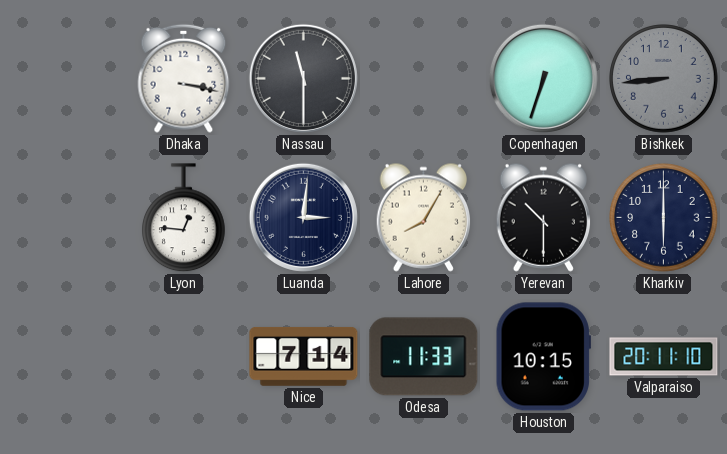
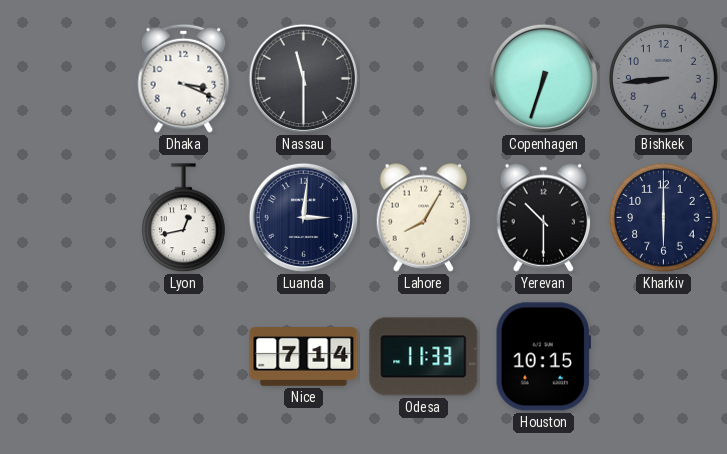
Dhaka: 3:17 -> 3:19 (184, 78)
Lyon: 12:46 -> 12:43 (184, 218)
Valparaiso: 20:11 -> none (664, 357)
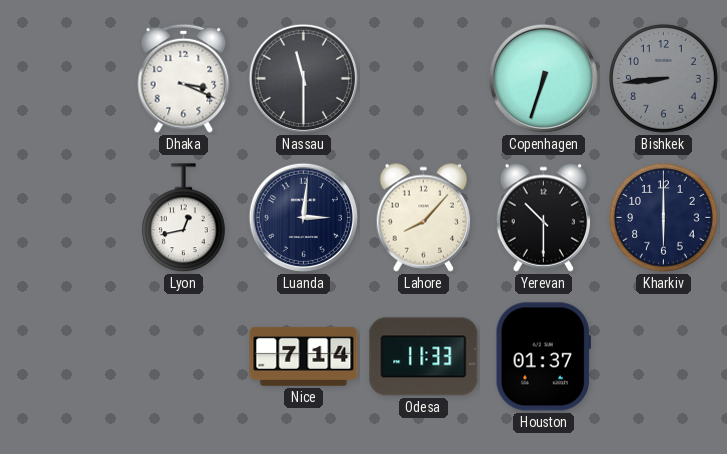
Lahore: 8:05 -> 8:07 (423, 217)
Houston: 10:15 -> 01:37 (543, 357)
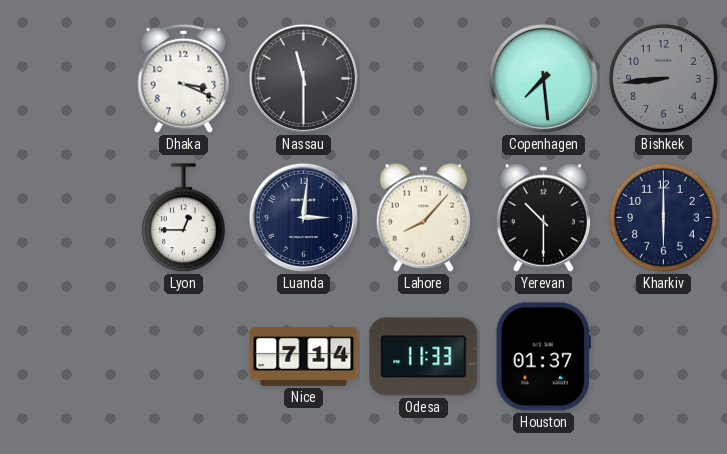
Copenhagen: 6:33 -> 7:29 (543, 78)
Lyon: 12:43 -> 12:45 (184, 218)
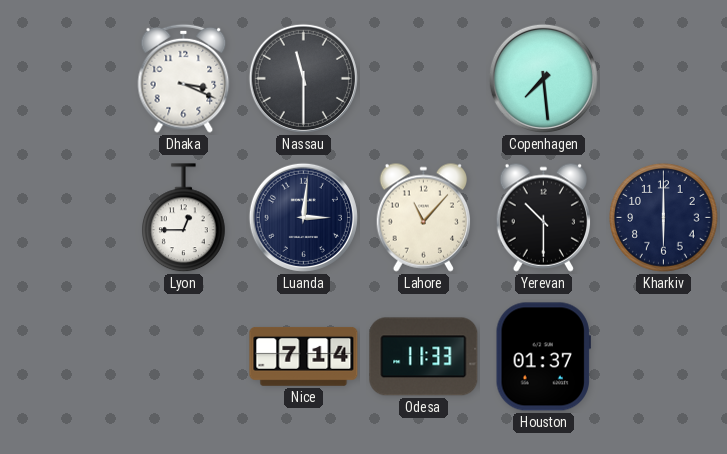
Bishkek: 8:44 -> none (664, 79)
Lahore: 8:07 -> 11:07 (423, 217)
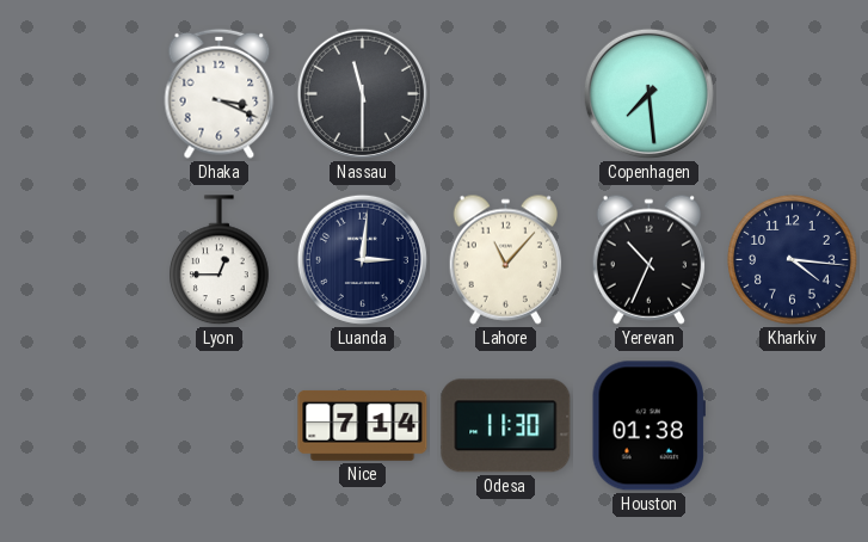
Yerevan: 10:30 -> 10:34 (648, 259)
Kharkiv: 6:00 -> 4:16 (793, 260)
Odesa: 11:33 -> 11:30 (506, 426)
Houston: 01:37 -> 01:38 (648, 426)
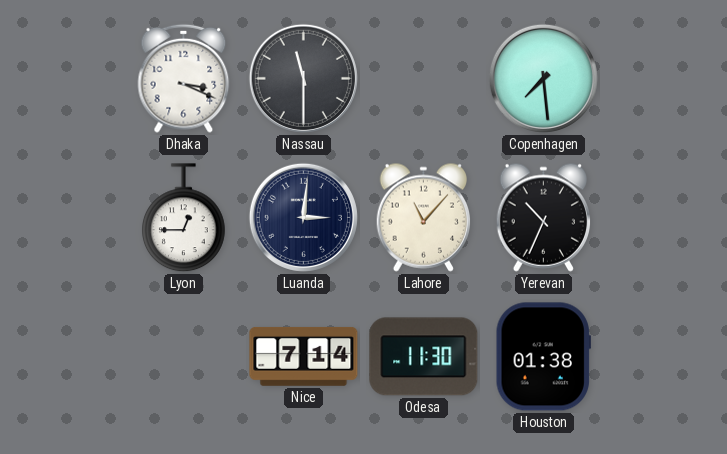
Kharkiv: 4:16 -> none (793, 260)
